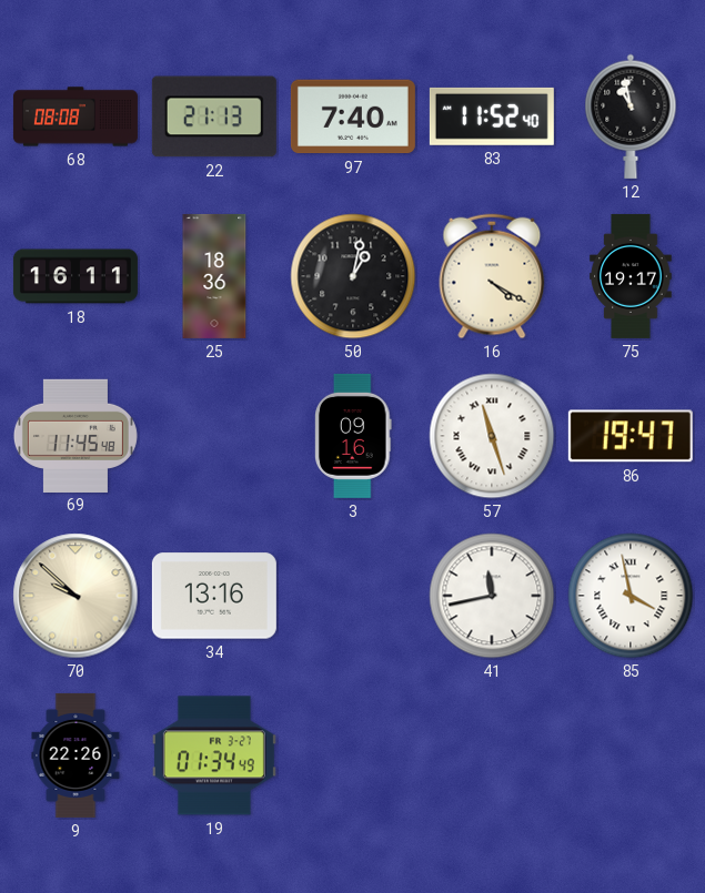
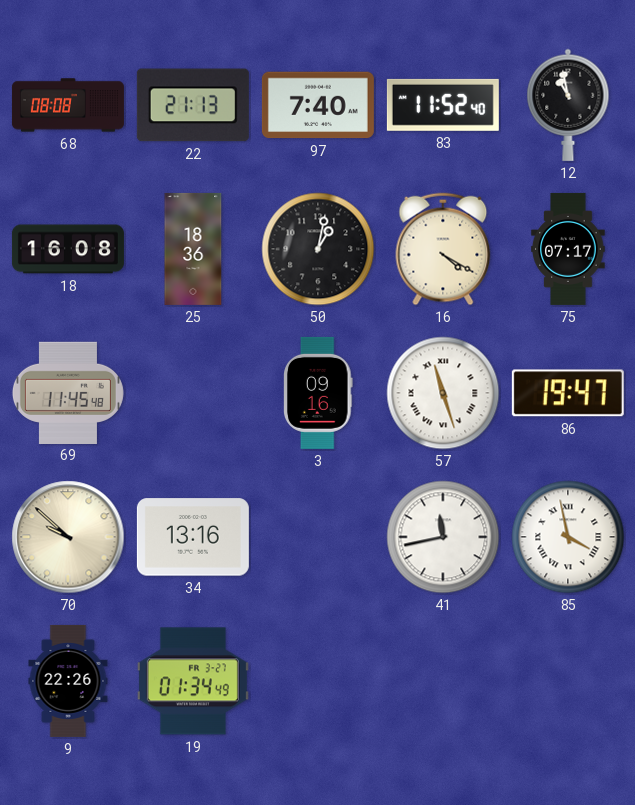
18: 16:11 -> 16:08 (68, 249)
75: 19:17 -> 07:17 (568, 249)
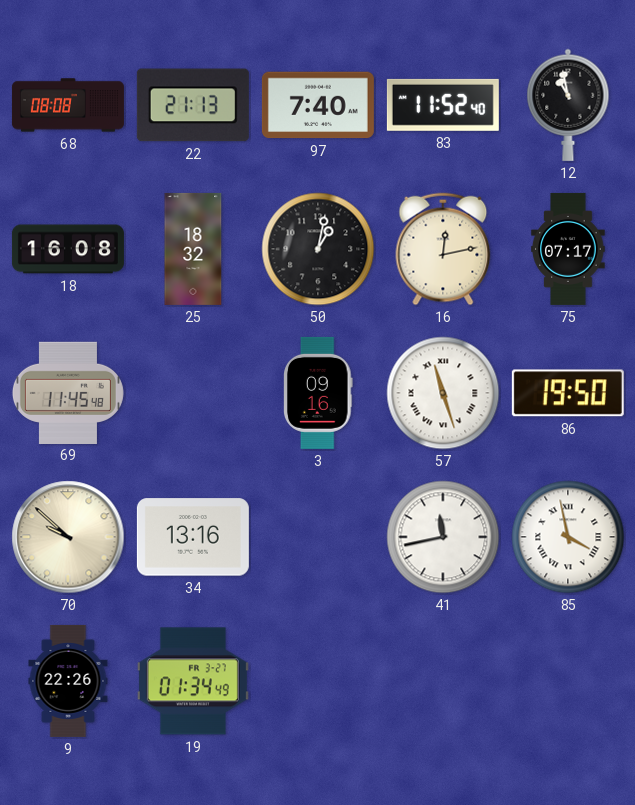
25: 18:36 -> 18:32 (193, 249)
16: 4:20 -> 12:13 (443, 249)
86: 19:47 -> 19:50 (568, 393)
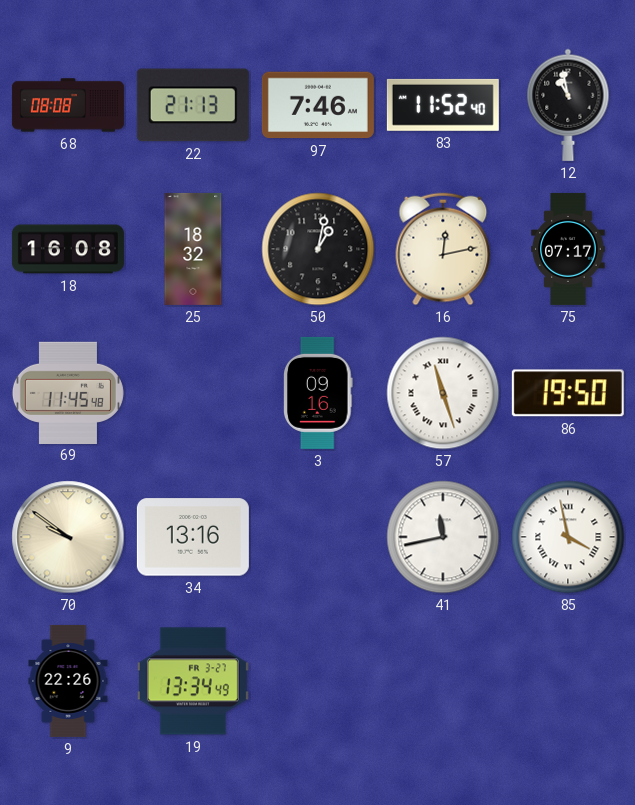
97: 7:40 -> 7:46 (318, 105)
70: 9:52 -> 9:51 (68, 537)
19: 01:34 -> 13:34 (193, 681)
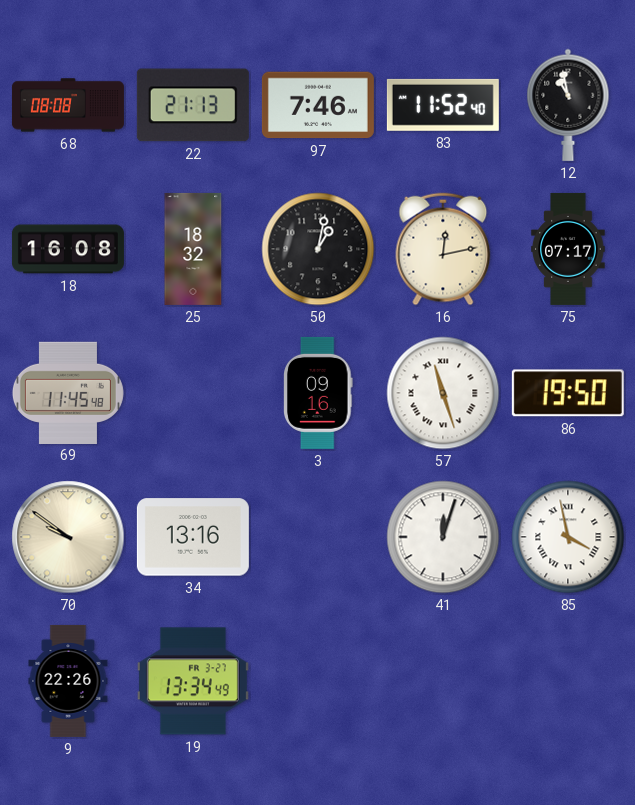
41: 11:43 -> 12:03 (443, 537)
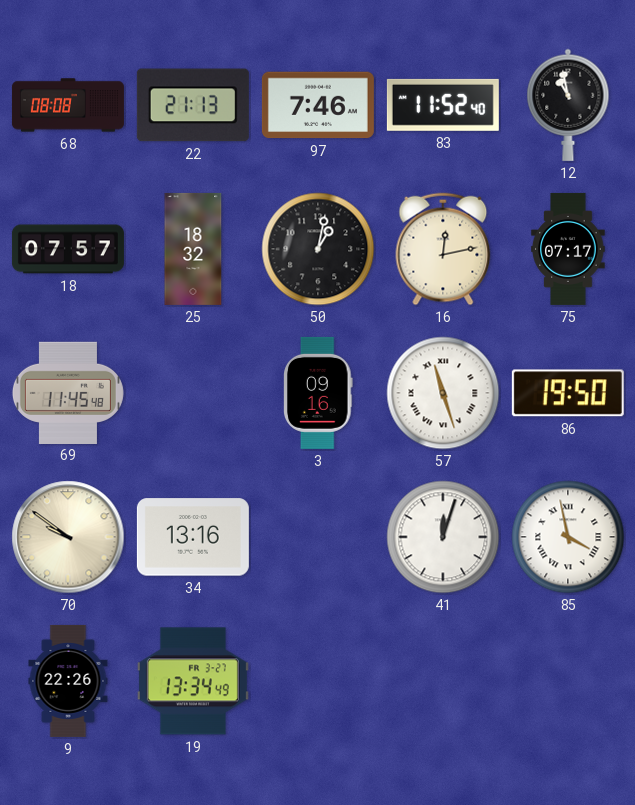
18: 16:08 -> 07:57 (68, 249)
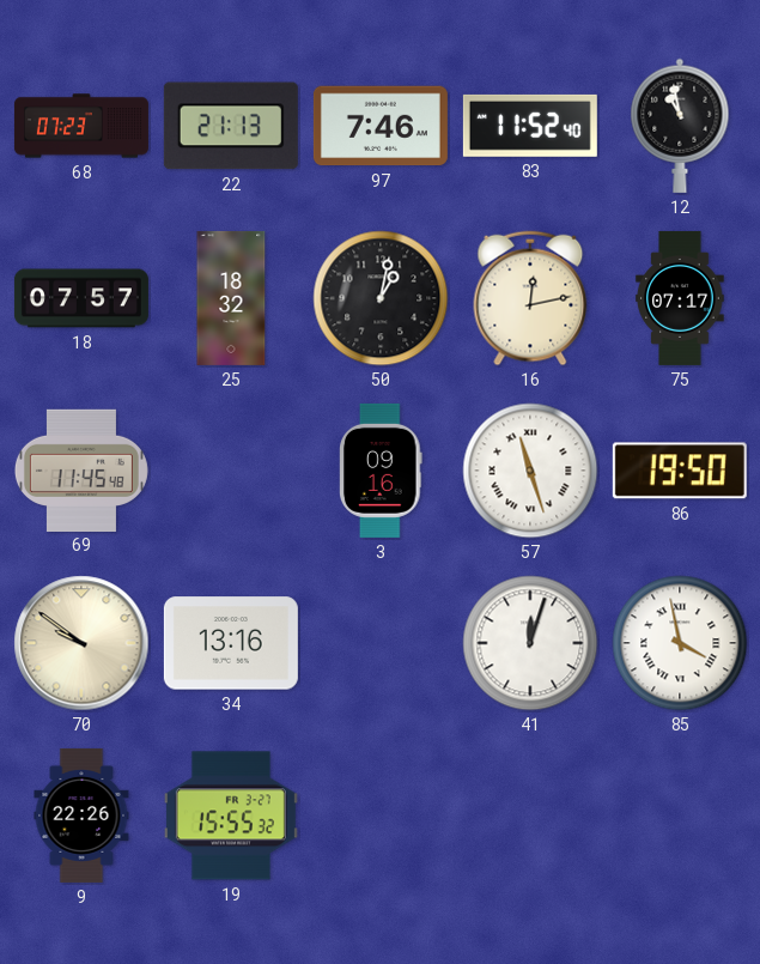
68: 08:08 -> 07:23 (81, 126)
19: 13:34 -> 15:55 (231, 816)
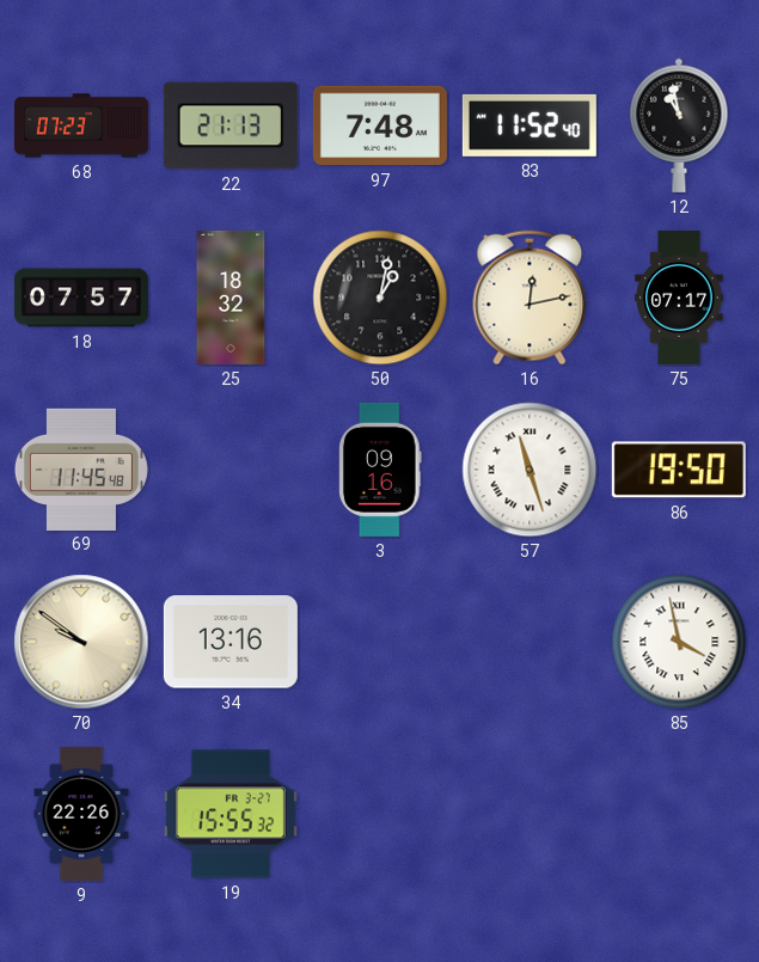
97: 7:46 -> 7:48 (380, 125)
41: 12:03 -> none (530, 643)
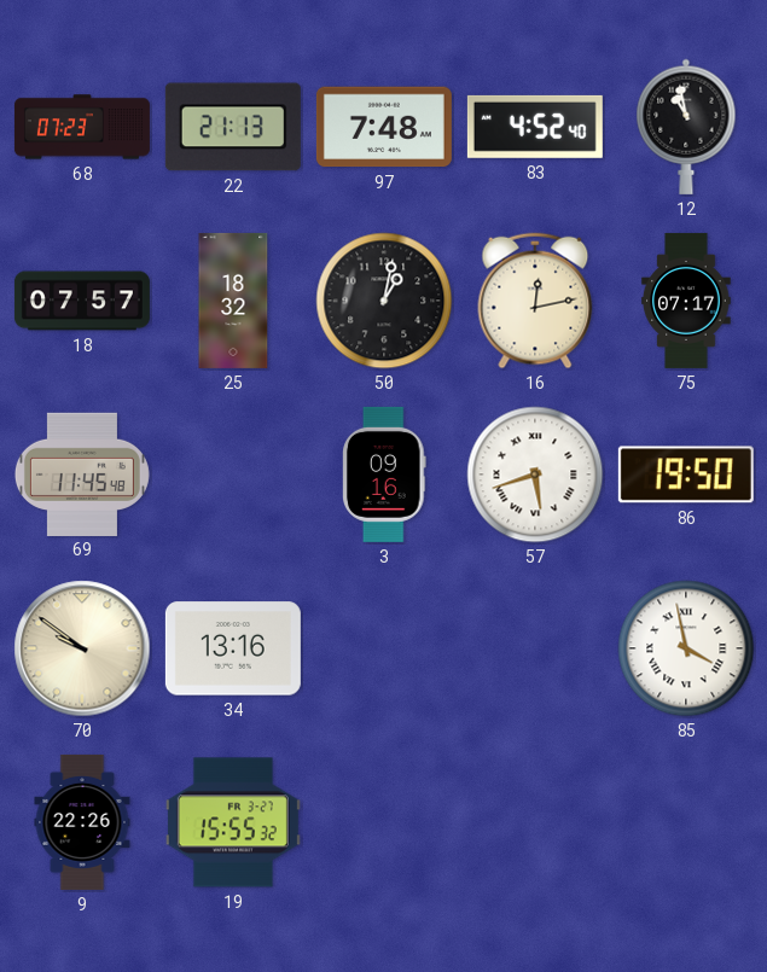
83: 11:52 -> 4:52 (535, 127)
57: 11:27 -> 5:42 (535, 475)
